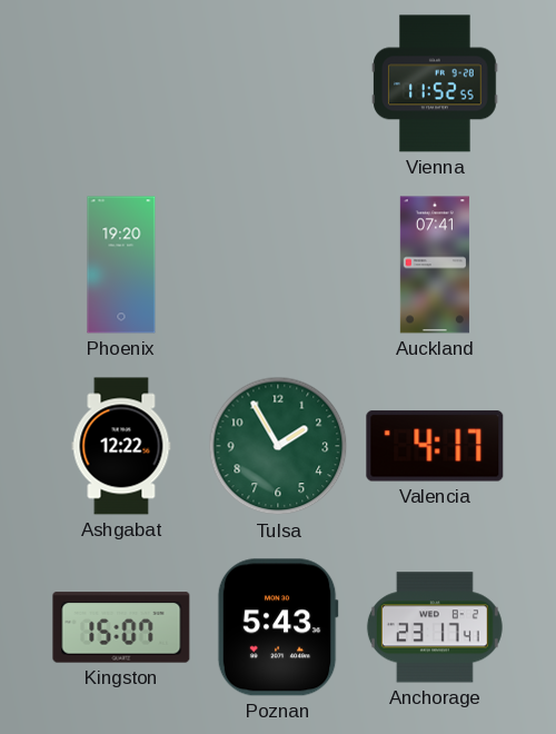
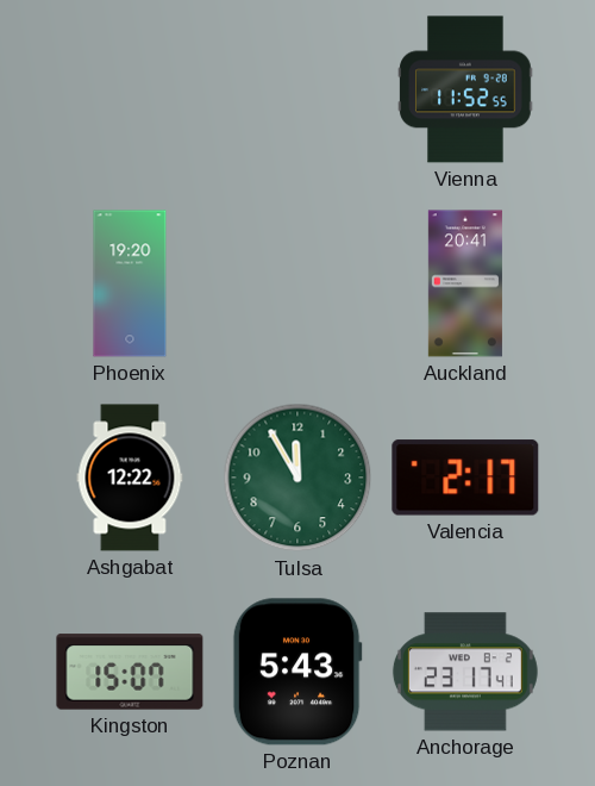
Auckland: 07:41 -> 20:41 (465, 283)
Tulsa: 1:55 -> 11:55 (297, 478)
Valencia: 4:17 -> 2:17 (465, 478)
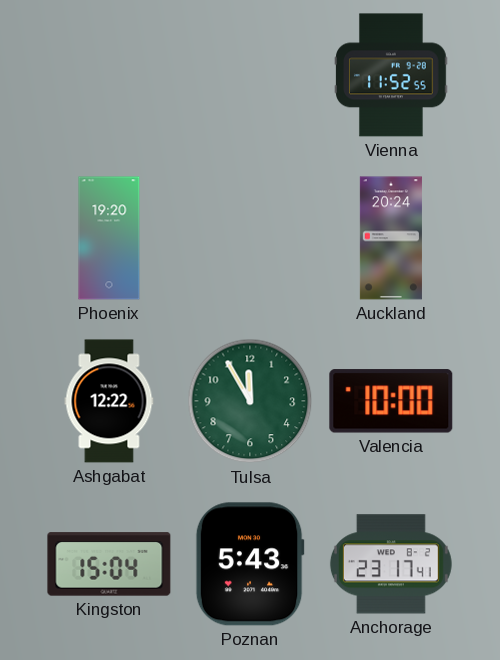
Auckland: 20:41 -> 20:24 (391, 238)
Valencia: 2:17 -> 10:00 (391, 401)
Kingston: 15:07 -> 15:04 (109, 564)
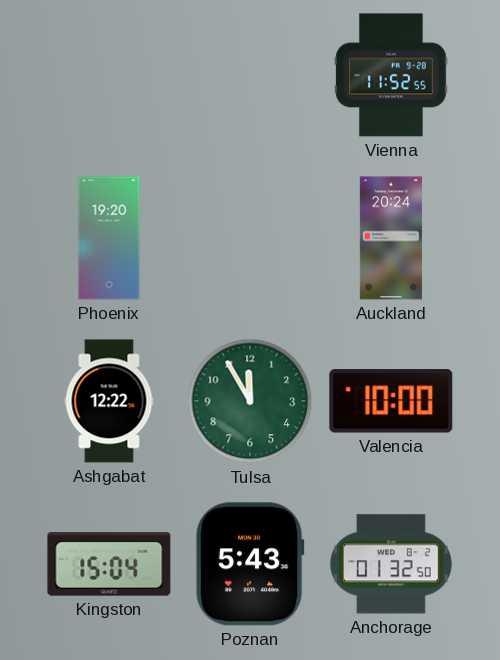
Anchorage: 23:17 -> 01:32 (391, 564)
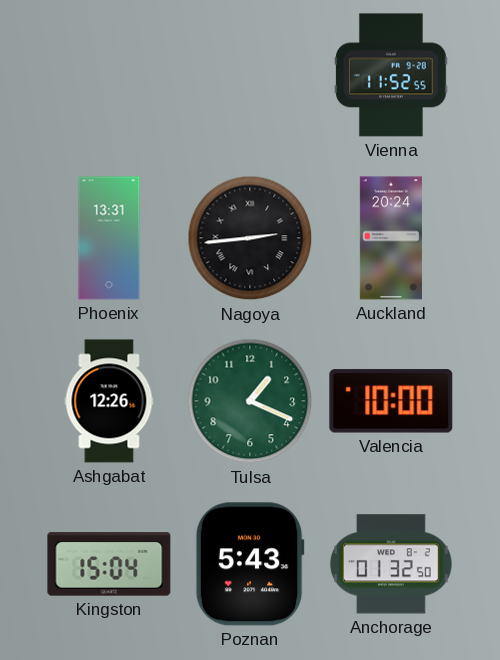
Phoenix: 19:20 -> 13:31 (109, 238)
Nagoya: none -> 2:44 (250, 238)
Ashgabat: 12:22 -> 12:26 (109, 401)
Tulsa: 11:55 -> 1:19 (250, 401)
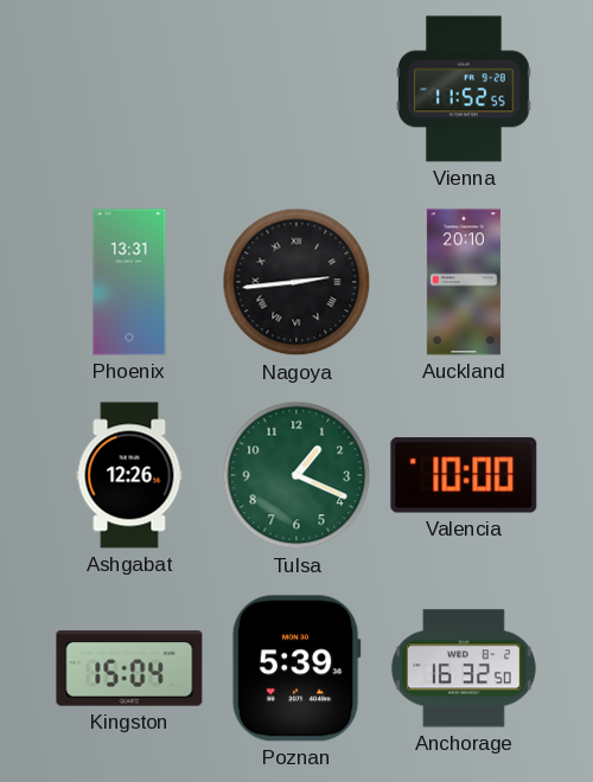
Auckland: 20:24 -> 20:10 (464, 282)
Poznan: 5:43 -> 5:39 (296, 668)
Anchorage: 01:32 -> 16:32 (464, 668)
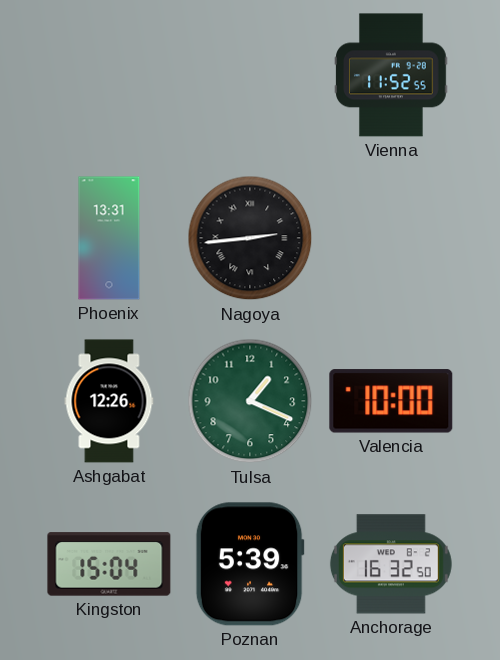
Auckland: 20:10 -> none (464, 282)
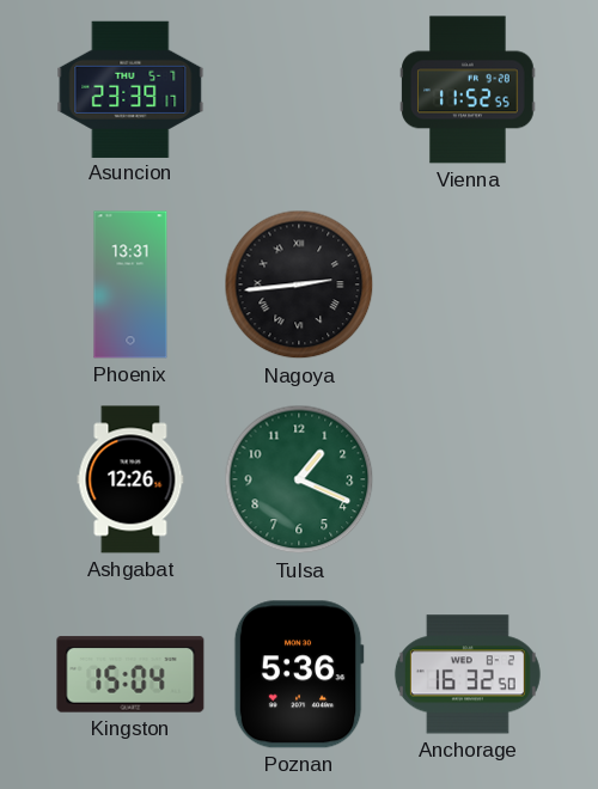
Asuncion: none -> 23:39 (130, 88)
Valencia: 10:00 -> none (391, 401)
Poznan: 5:39 -> 5:36 (299, 674)
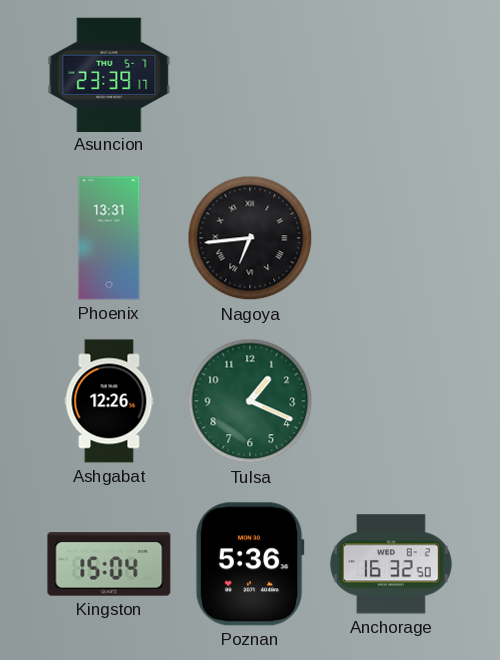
Vienna: 11:52 -> none (469, 90)
Nagoya: 2:44 -> 6:44 (250, 238)
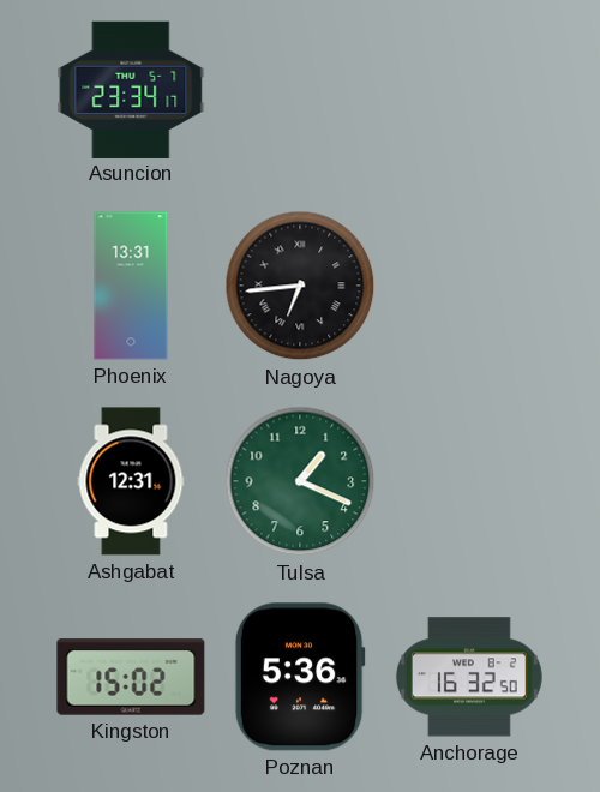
Asuncion: 23:39 -> 23:34 (131, 89)
Ashgabat: 12:26 -> 12:31 (131, 481)
Kingston: 15:04 -> 15:02 (131, 677)
